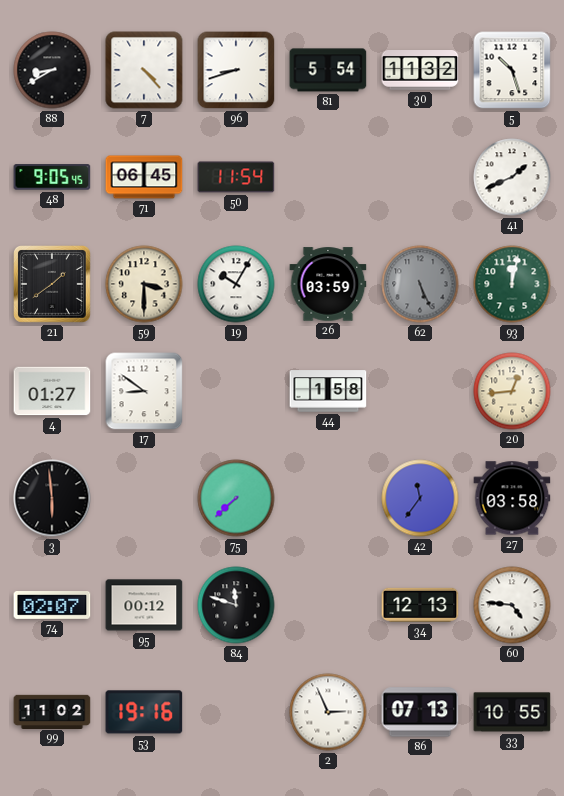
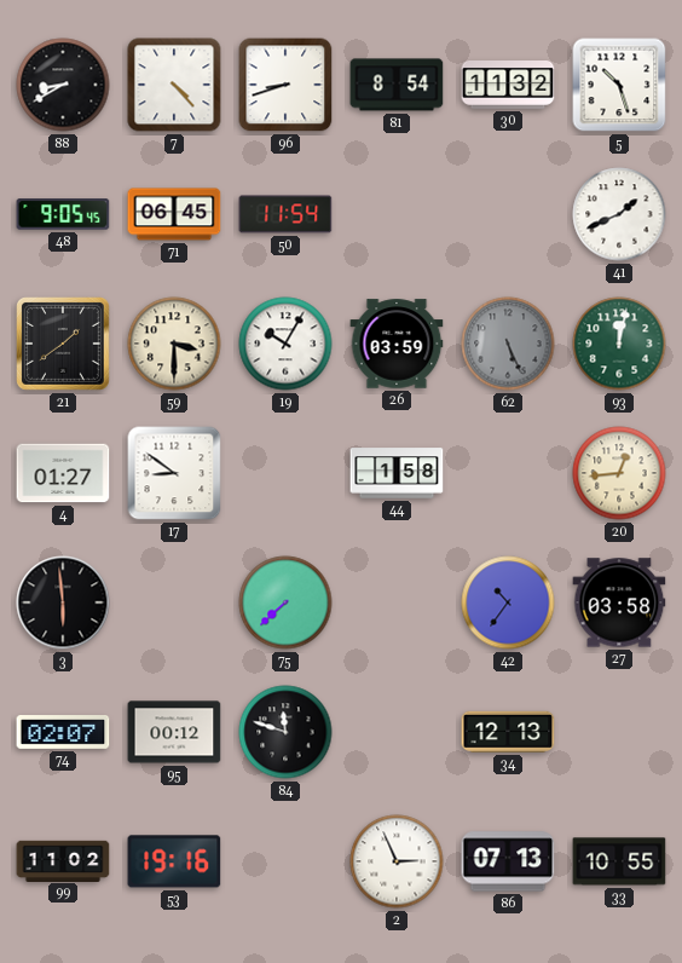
81: 5:54 -> 8:54 (397, 85)
42: 11:36 -> 10:36 (508, 602)
60: 4:46 -> none (512, 605)
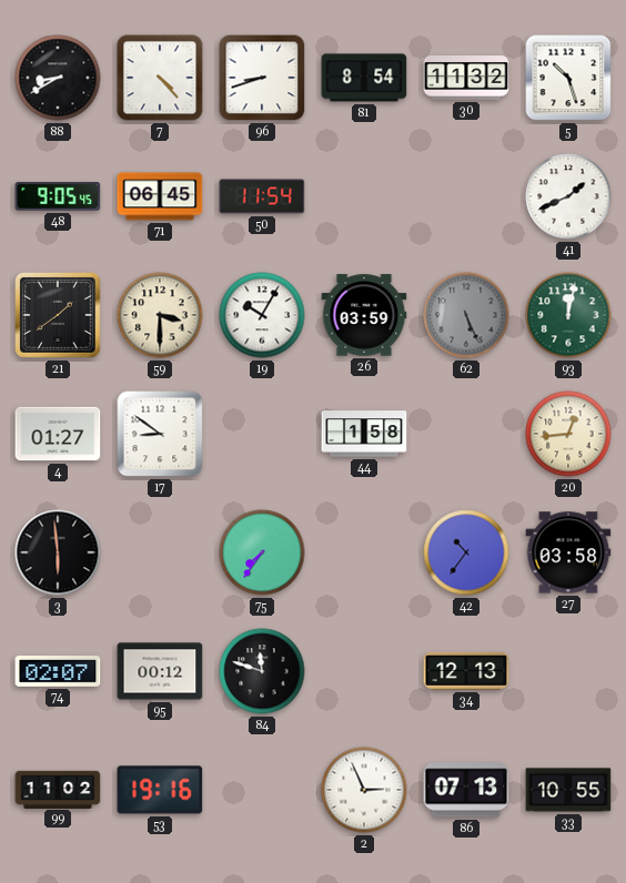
75: 7:38 -> 7:36 (262, 552)
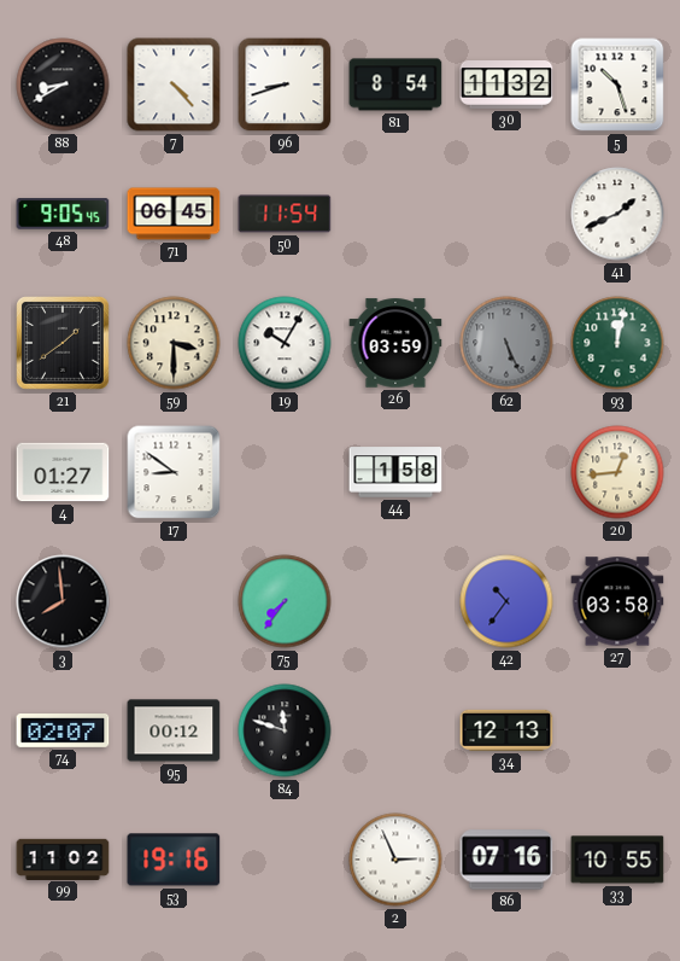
3: 5:59 -> 7:59 (63, 601)
86: 07:13 -> 07:16 (506, 860)
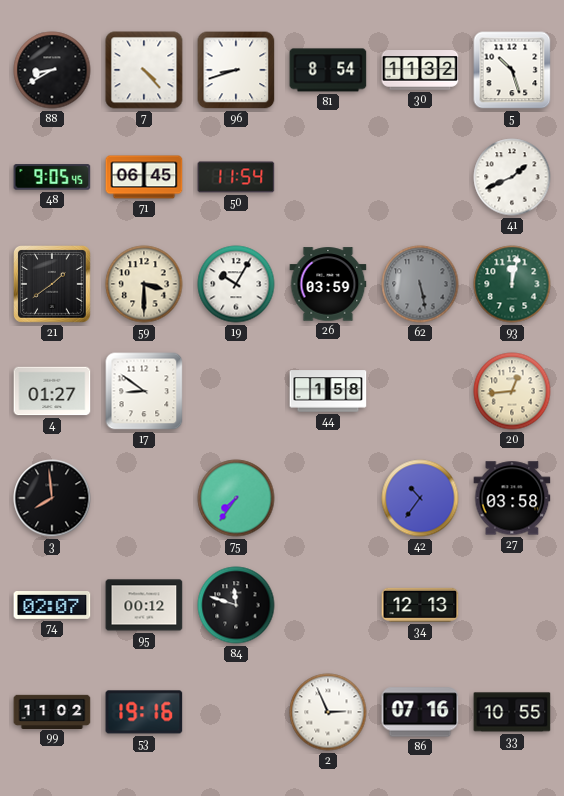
62: 5:26 -> 5:28 (420, 284)
